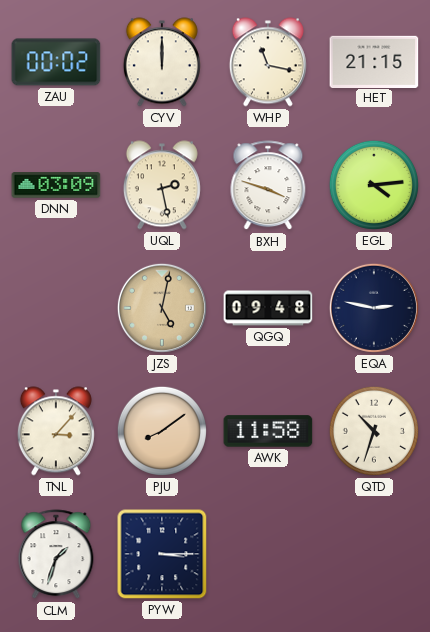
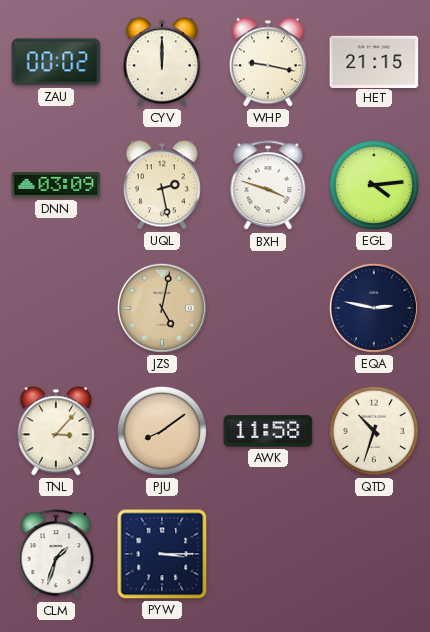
WHP: 11:17 -> 9:17 (268, 62)
QGQ: 09:48 -> none (268, 308)
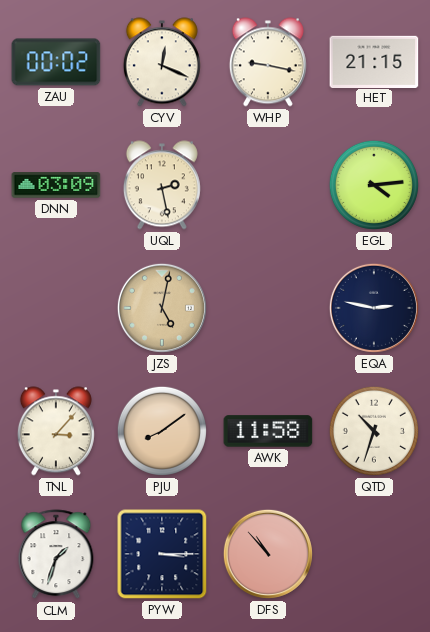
CYV: 12:00 -> 12:19 (162, 62)
BXH: 3:48 -> none (268, 186)
DFS: none -> 10:53 (268, 554)
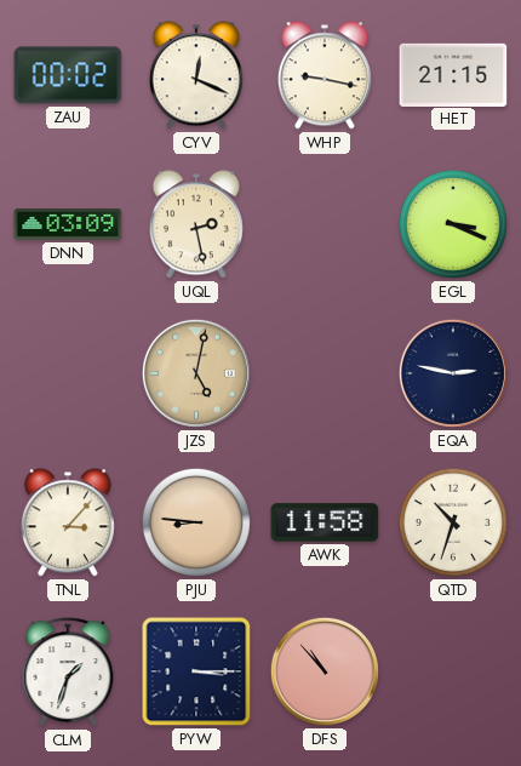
EGL: 4:14 -> 3:19 (453, 224)
PJU: 8:09 -> 8:46 (196, 522)
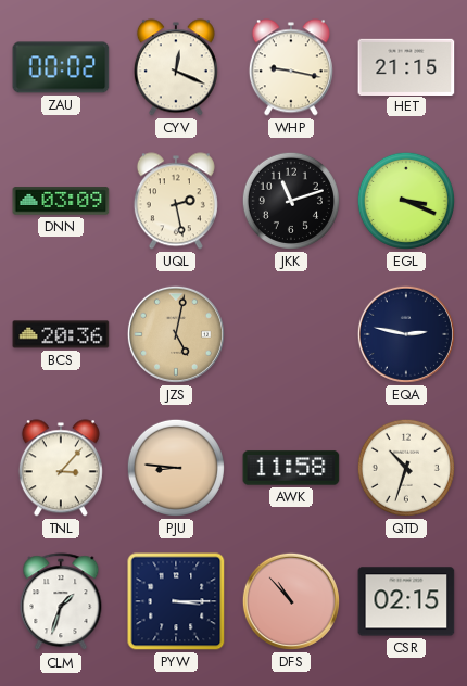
JKK: none -> 11:12 (291, 201)
BCS: none -> 20:36 (61, 334)
CSR: none -> 02:15 (406, 601)
